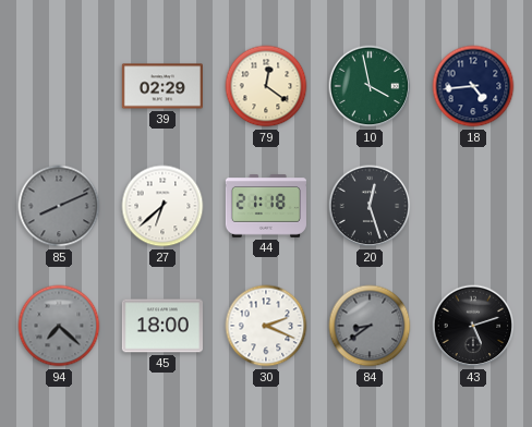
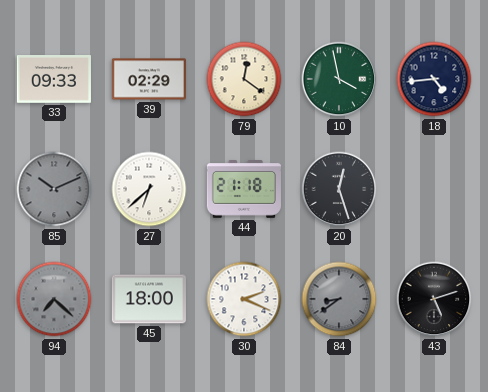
33: none -> 09:33 (54, 80)
85: 8:11 -> 10:11 (54, 189)
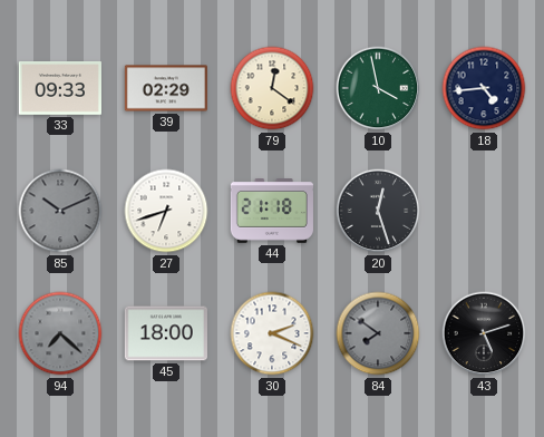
27: 6:38 -> 6:42 (166, 211)
84: 8:39 -> 7:51 (378, 333)
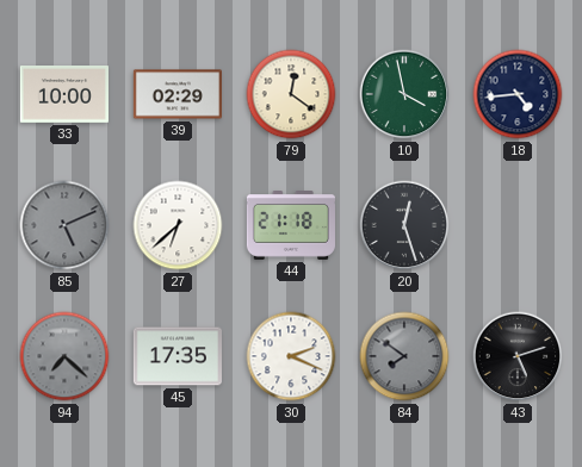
33: 09:33 -> 10:00 (64, 95)
85: 10:11 -> 5:11 (64, 225)
27: 6:42 -> 6:38 (178, 225)
45: 18:00 -> 17:35 (178, 356)
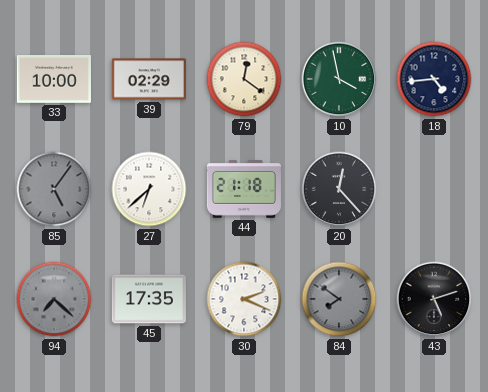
85: 5:11 -> 5:06 (54, 189)
20: 12:27 -> 12:23 (339, 189)
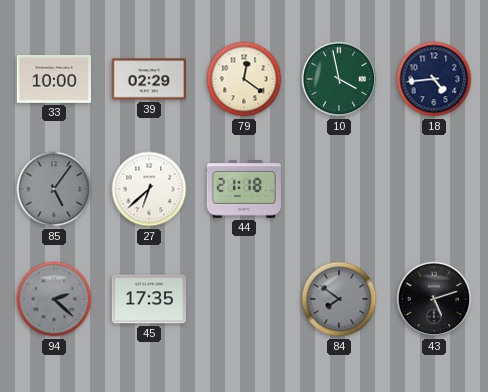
20: 12:23 -> none (339, 189)
94: 7:22 -> 2:22 (54, 299)
30: 2:19 -> none (244, 299)
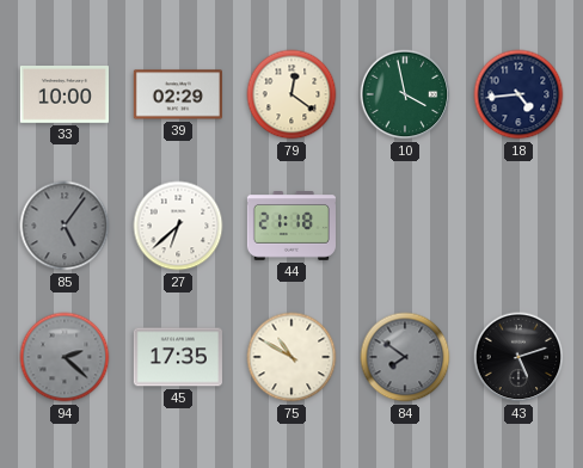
75: none -> 10:50 (291, 357)
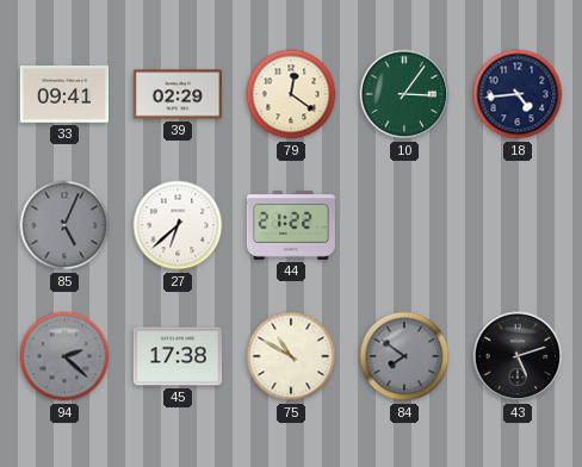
33: 10:00 -> 09:41 (64, 95)
10: 3:58 -> 3:06 (404, 94)
85: 5:06 -> 5:04 (64, 225)
44: 21:18 -> 21:22 (291, 226)
45: 17:35 -> 17:38 (178, 356)
